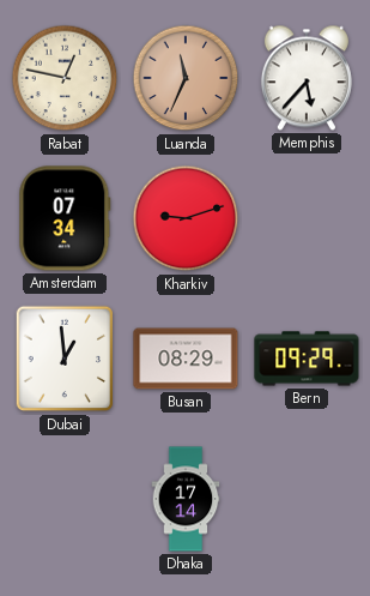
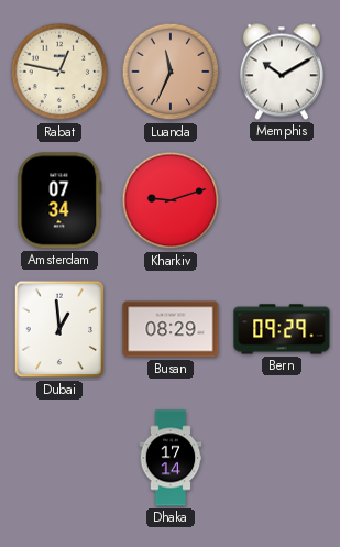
Memphis: 5:37 -> 10:10 (282, 72)
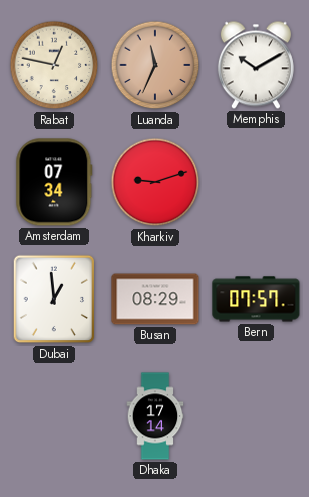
Bern: 09:29 -> 07:57 (256, 299)
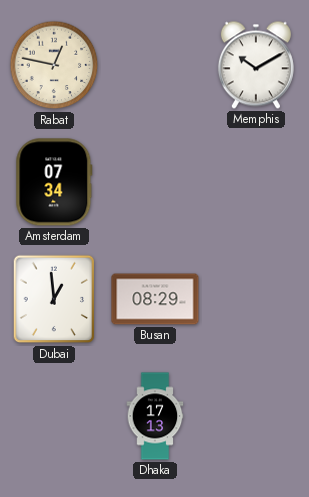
Luanda: 11:34 -> none (155, 65)
Kharkiv: 9:12 -> none (155, 182)
Bern: 07:57 -> none (256, 299)
Dhaka: 17:14 -> 17:13 (155, 416)
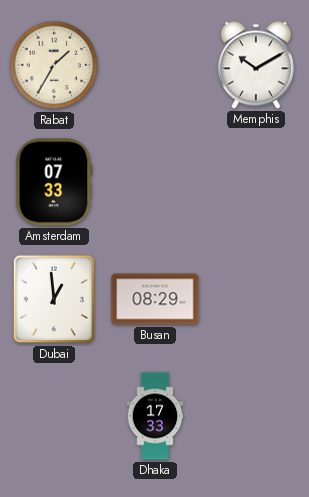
Rabat: 12:47 -> 1:35 (54, 65)
Amsterdam: 07:34 -> 07:33 (54, 182)
Dhaka: 17:13 -> 17:33 (155, 416)
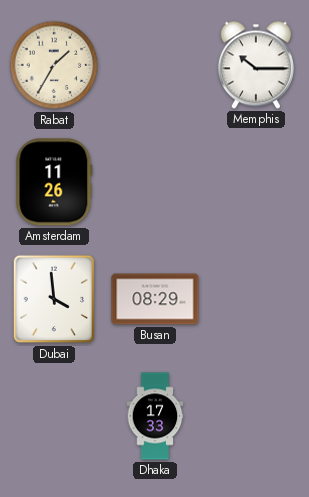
Memphis: 10:10 -> 10:15 (256, 65)
Amsterdam: 07:33 -> 11:26 (54, 182)
Dubai: 12:59 -> 3:59 (54, 299)
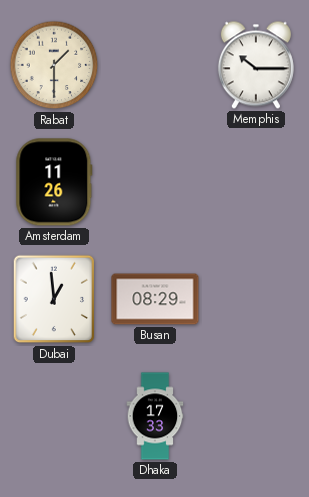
Rabat: 1:35 -> 1:30 (54, 65)
Dubai: 3:59 -> 12:59 (54, 299)
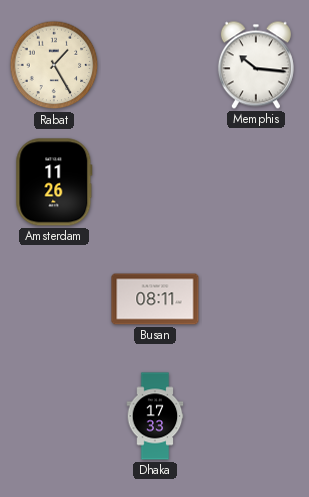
Rabat: 1:30 -> 1:25 (54, 65)
Memphis: 10:15 -> 10:16 (256, 65)
Dubai: 12:59 -> none (54, 299)
Busan: 08:29 -> 08:11 (155, 299)
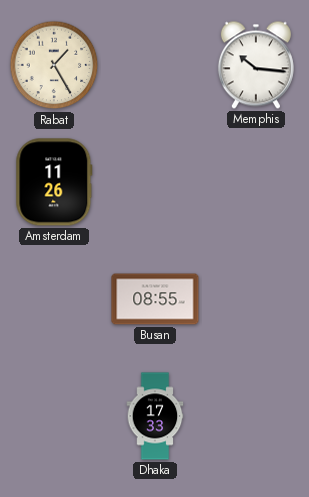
Busan: 08:11 -> 08:55 (155, 299)
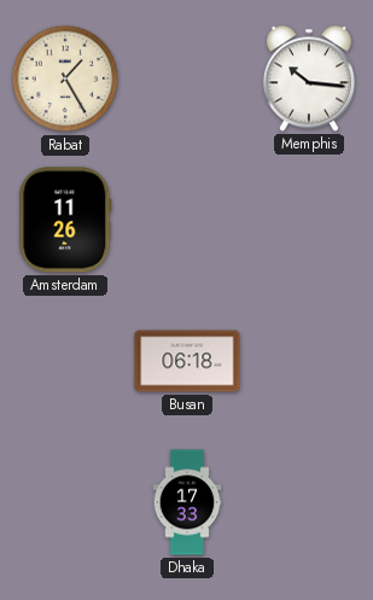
Busan: 08:55 -> 06:18 (187, 361)
